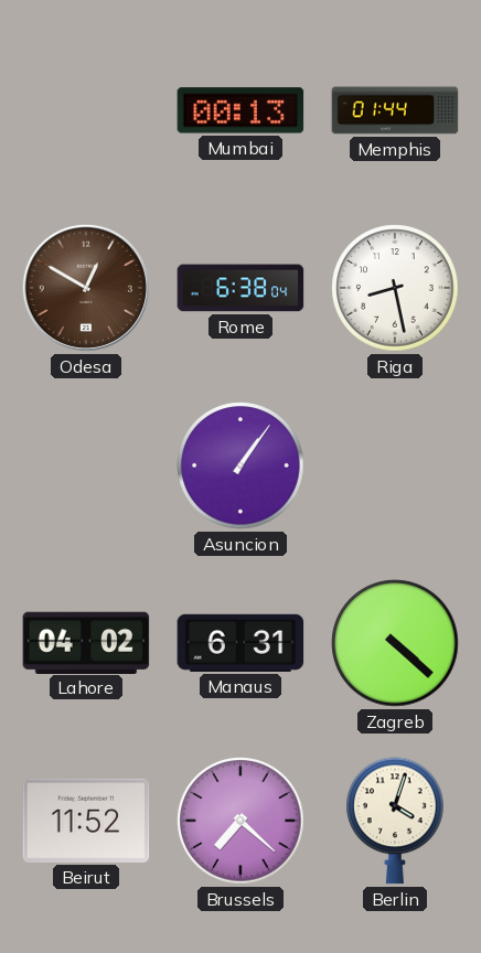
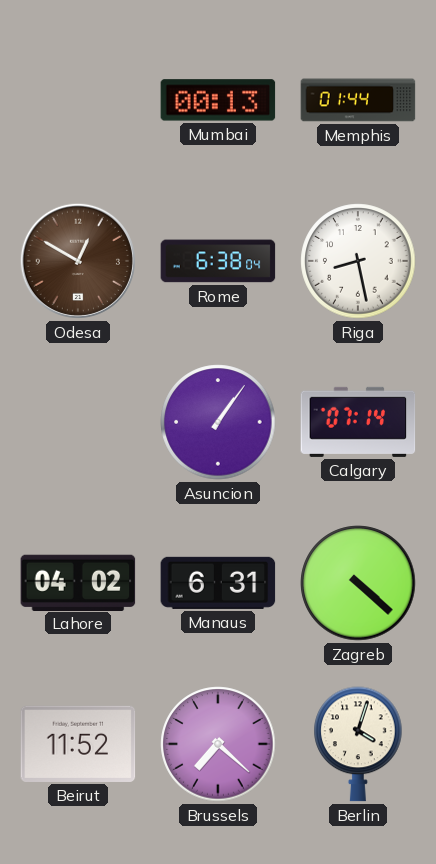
Calgary: none -> 07:14 (358, 422)
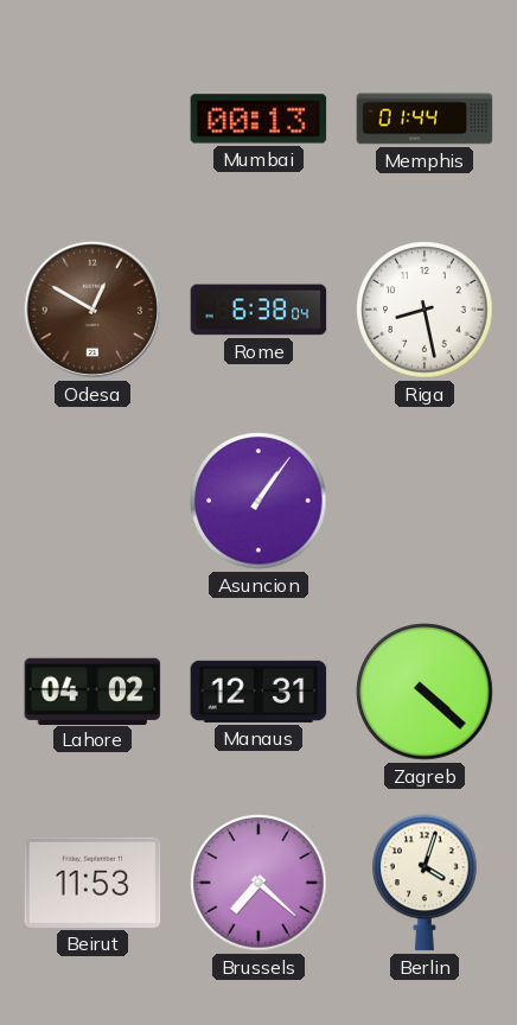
Calgary: 07:14 -> none (358, 422)
Manaus: 6:31 -> 12:31 (258, 692)
Beirut: 11:52 -> 11:53 (92, 883)
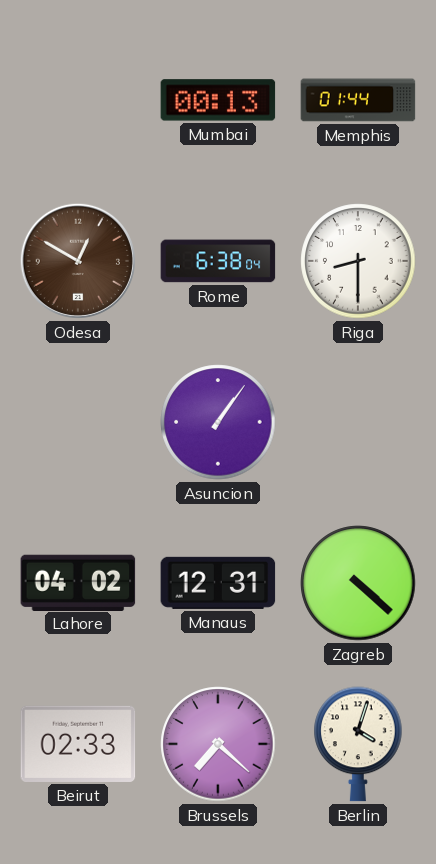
Riga: 8:28 -> 8:30 (358, 261)
Beirut: 11:53 -> 02:33 (78, 744)
